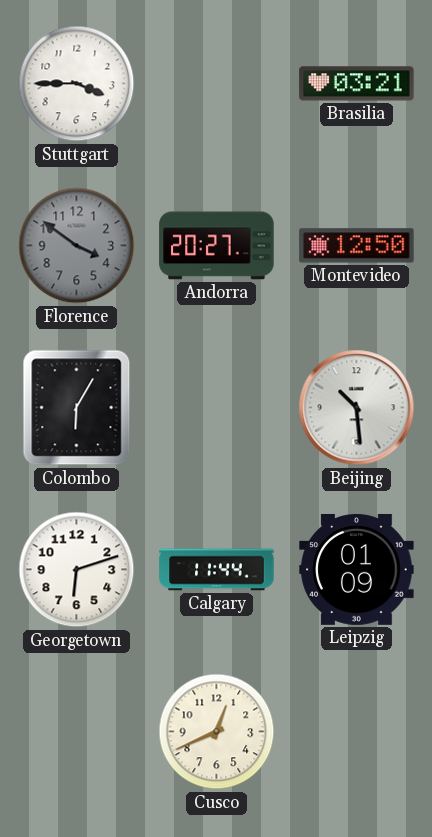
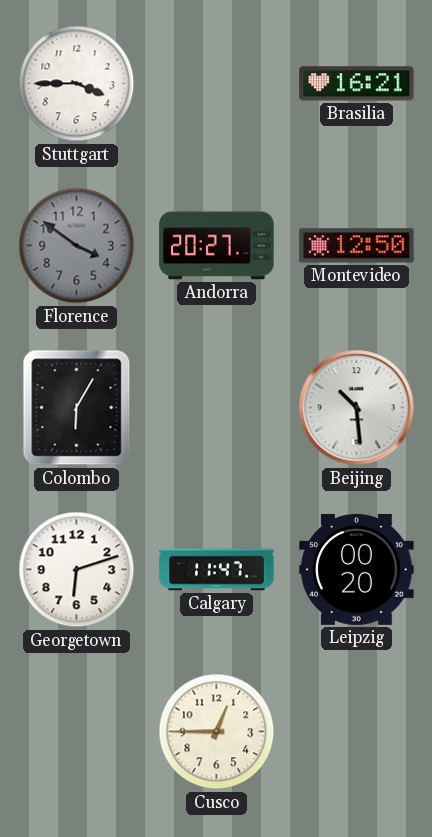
Brasilia: 03:21 -> 16:21 (357, 84)
Calgary: 11:44 -> 11:47 (217, 570)
Leipzig: 01:09 -> 00:20 (357, 569)
Cusco: 12:41 -> 12:45 (217, 732)
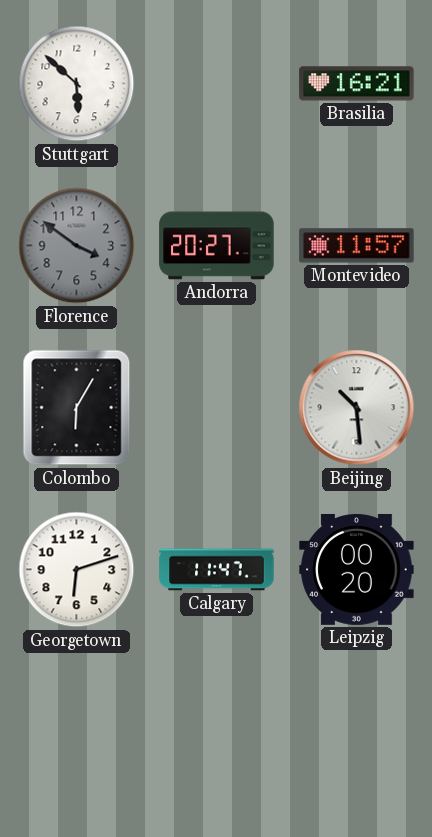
Stuttgart: 3:45 -> 5:52 (77, 84)
Montevideo: 12:50 -> 11:57 (357, 246)
Cusco: 12:45 -> none (217, 732)
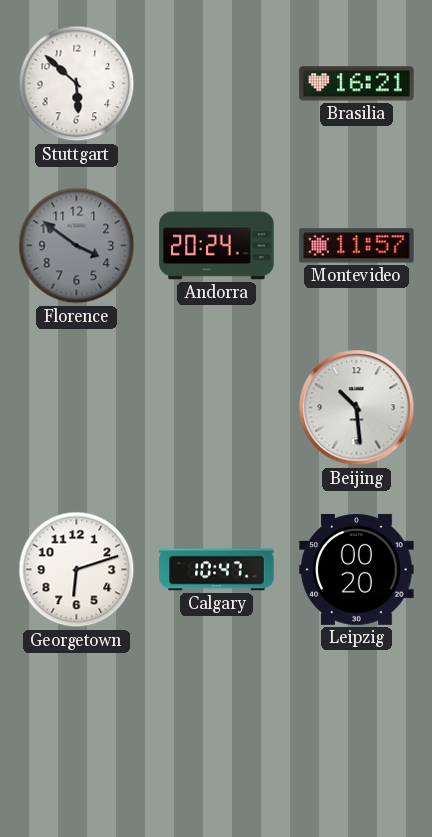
Andorra: 20:27 -> 20:24 (217, 246)
Colombo: 6:05 -> none (77, 408)
Calgary: 11:47 -> 10:47 (217, 570)
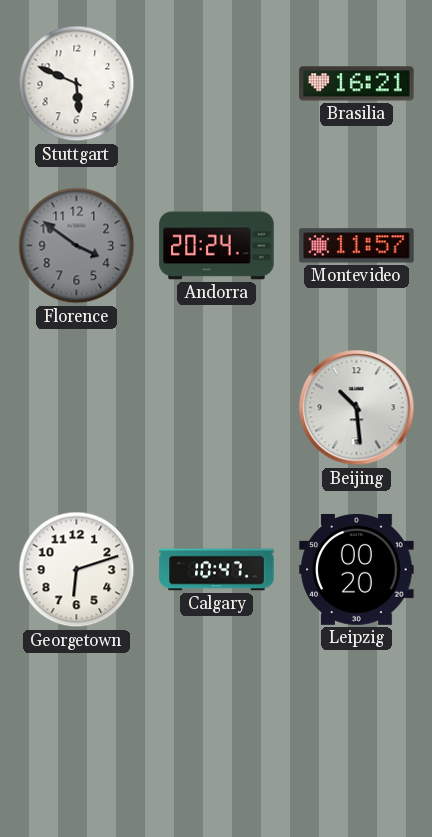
Stuttgart: 5:52 -> 5:49 (77, 84)
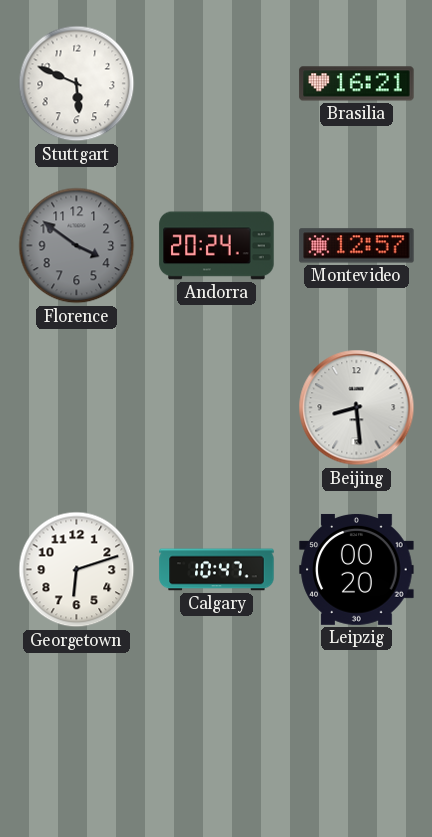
Montevideo: 11:57 -> 12:57 (357, 246)
Beijing: 10:29 -> 8:29 (357, 408)
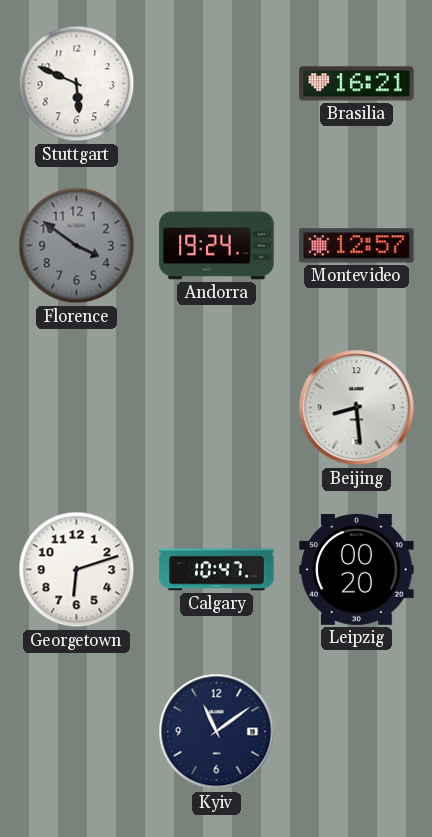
Andorra: 20:24 -> 19:24 (217, 246)
Kyiv: none -> 11:09 (217, 732)
